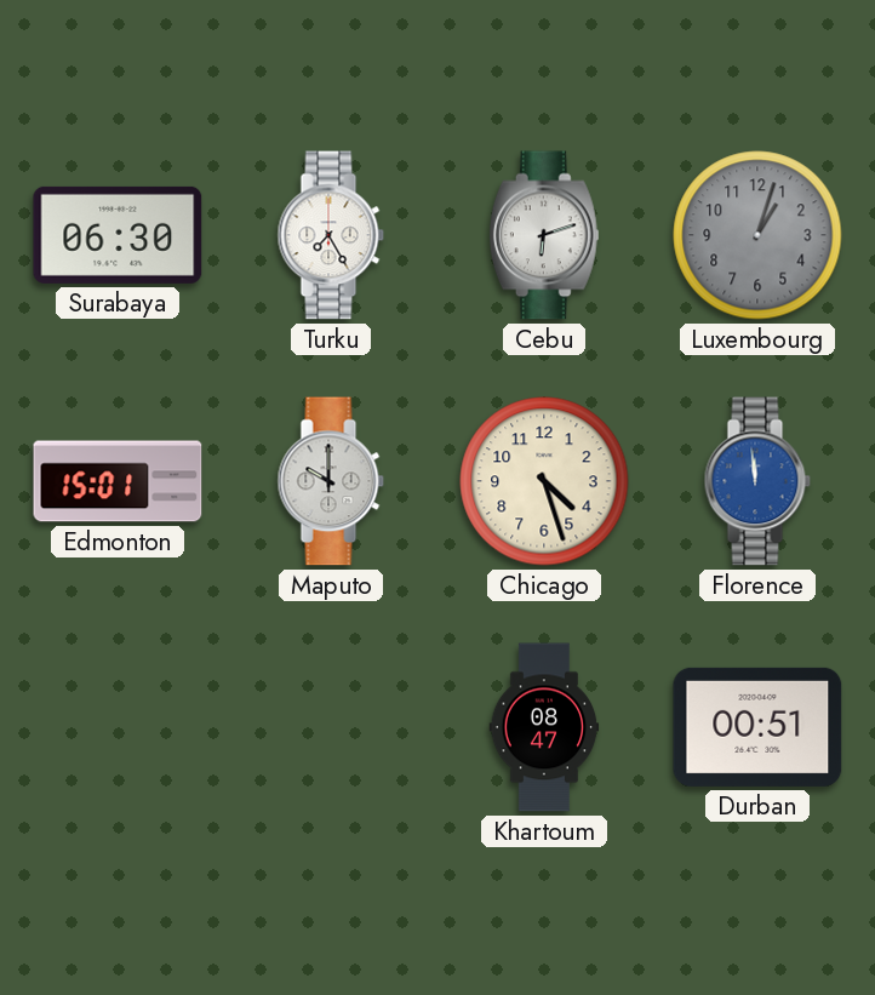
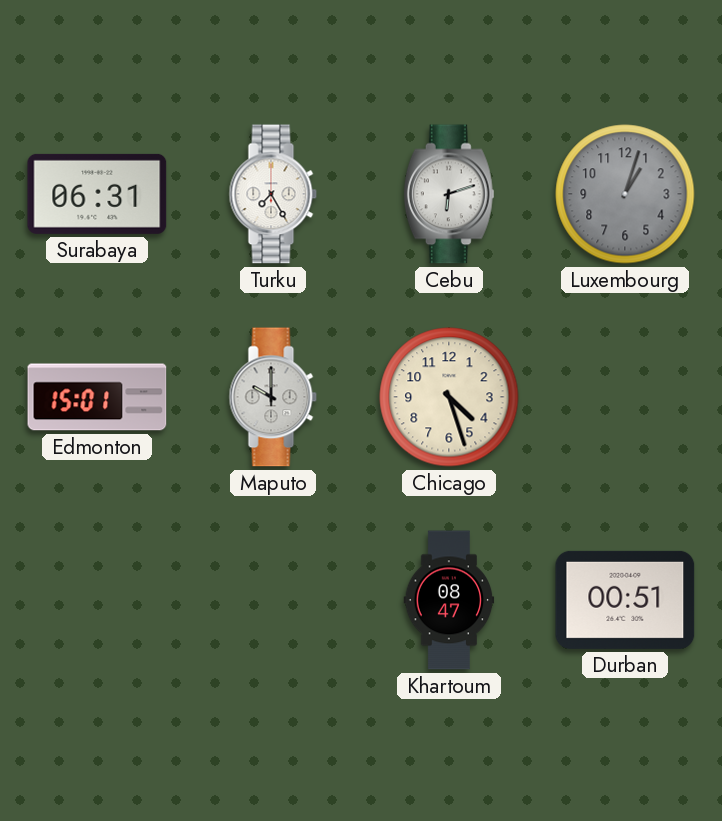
Surabaya: 06:30 -> 06:31 (97, 194)
Florence: 11:59 -> none (757, 481)
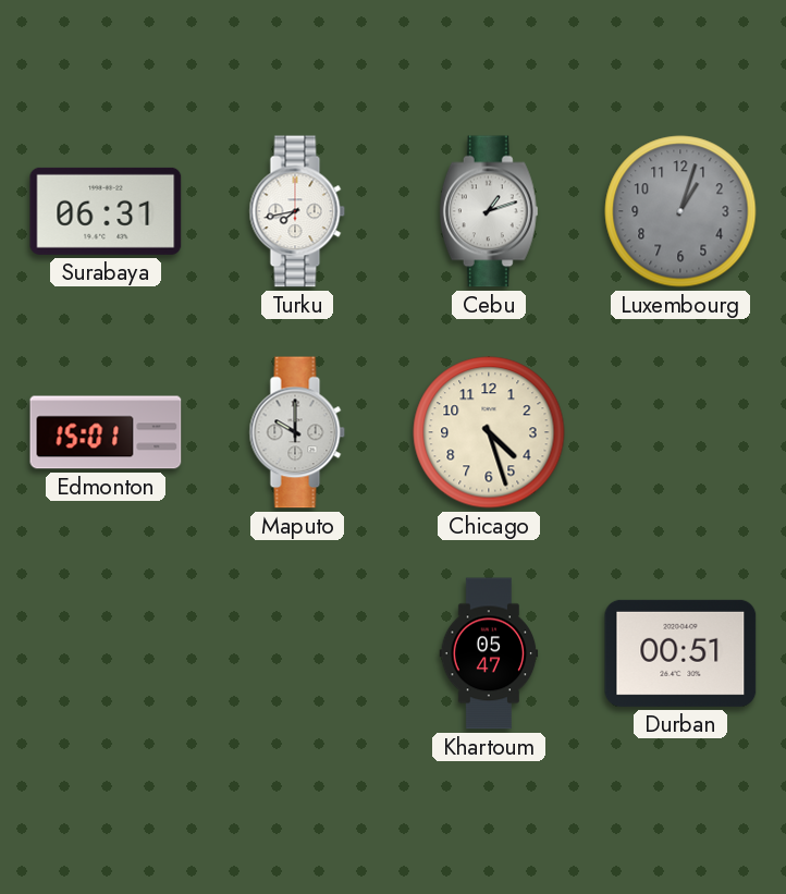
Turku: 7:25 -> 7:43 (297, 211)
Cebu: 6:12 -> 1:12 (489, 211)
Khartoum: 08:47 -> 05:47 (489, 653)
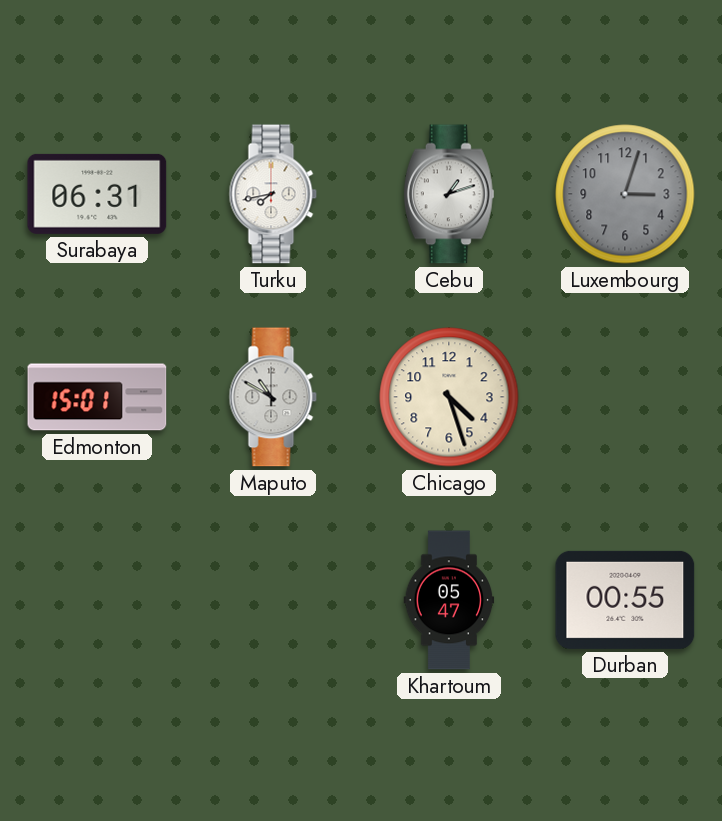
Luxembourg: 1:03 -> 3:03 (625, 194)
Maputo: 10:00 -> 10:50 (273, 397)
Durban: 00:51 -> 00:55 (625, 600)
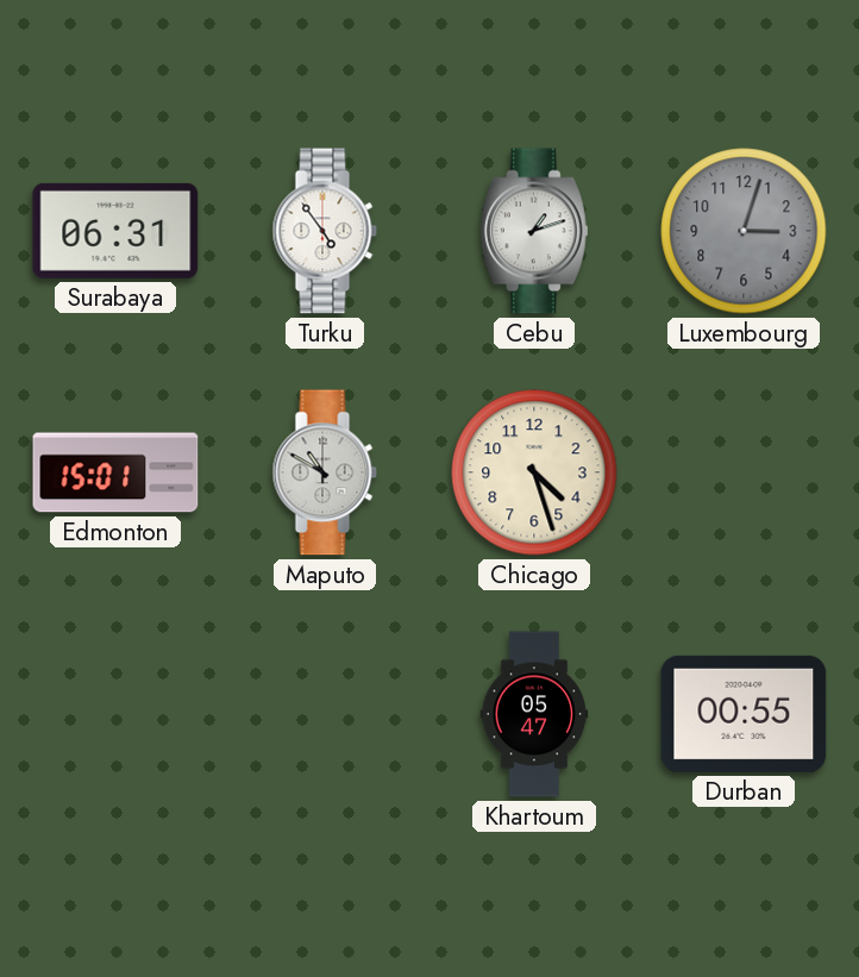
Turku: 7:43 -> 4:54 (325, 231)
